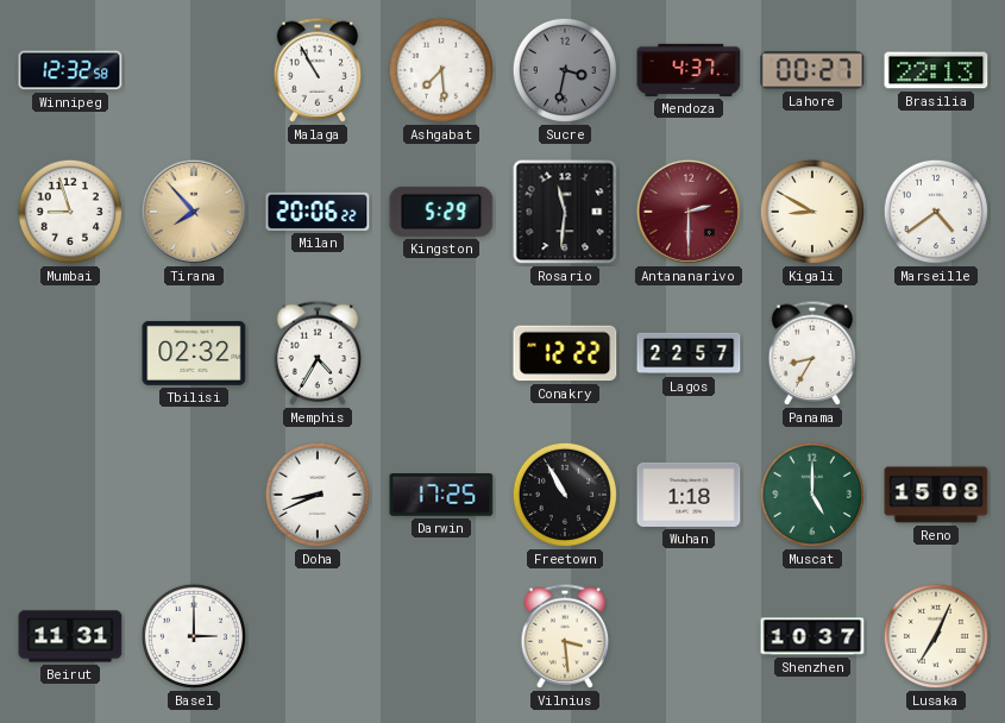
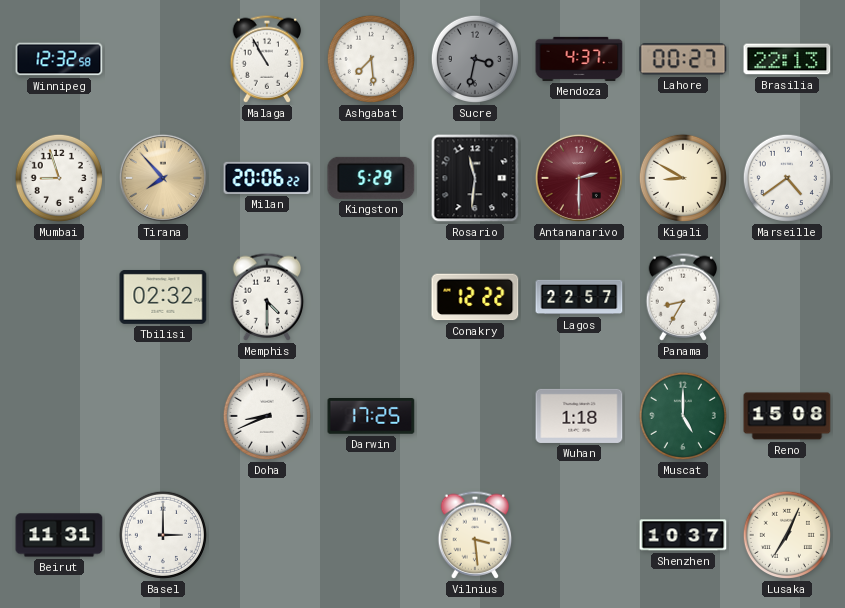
Memphis: 4:35 -> 4:30 (267, 297)
Freetown: 10:55 -> none (565, 495)
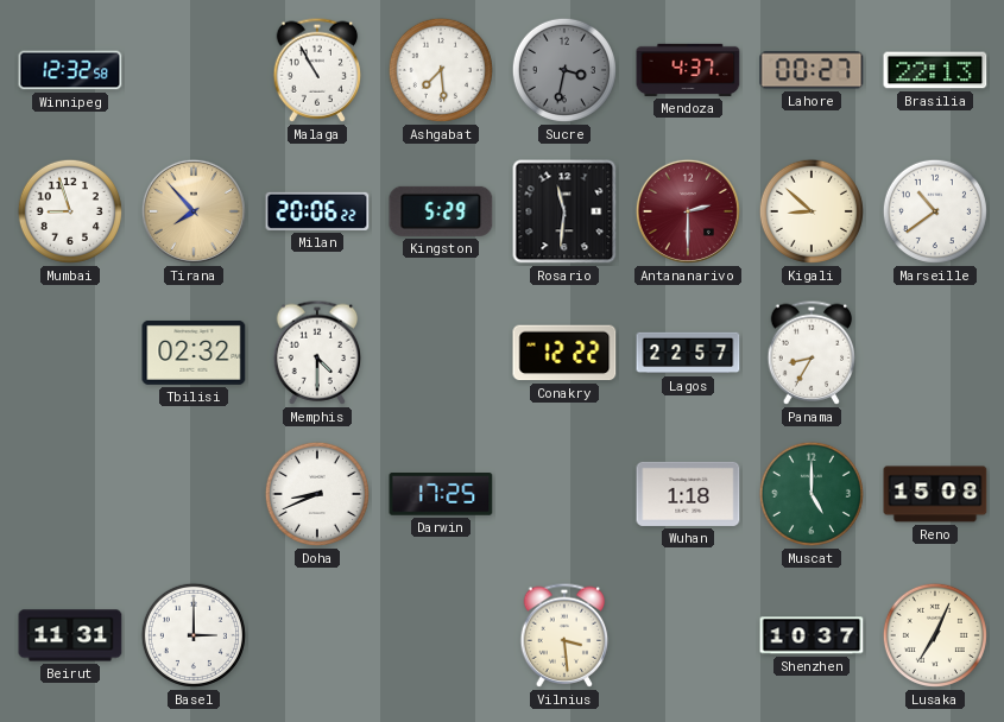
Kigali: 8:50 -> 8:52 (812, 211)
Marseille: 4:39 -> 10:39 (935, 211)
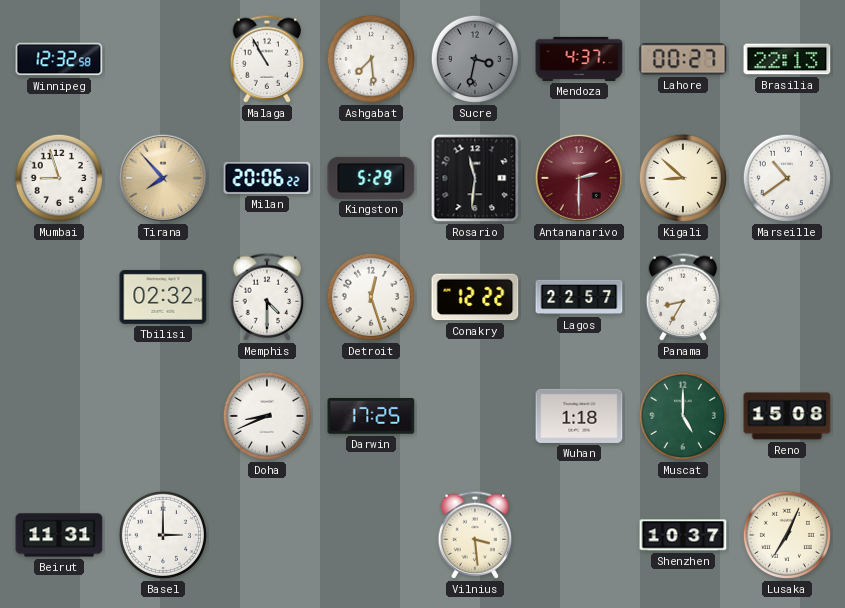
Detroit: none -> 12:27 (371, 297)
